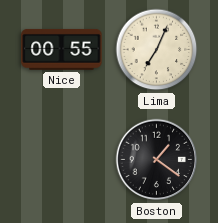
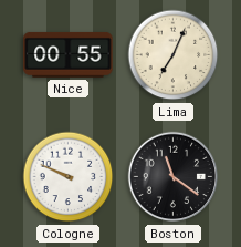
Cologne: none -> 9:49 (69, 177)
Boston: 1:21 -> 11:21 (174, 177)
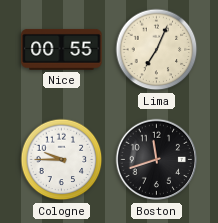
Cologne: 9:49 -> 9:45 (62, 160)
Boston: 11:21 -> 11:42 (157, 160)
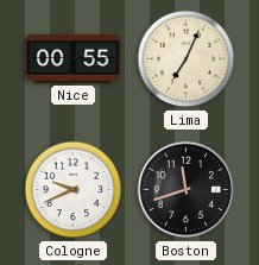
Cologne: 9:45 -> 9:41 (74, 190)
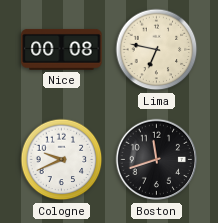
Nice: 00:55 -> 00:08 (62, 49)
Lima: 7:04 -> 6:47 (157, 50)
